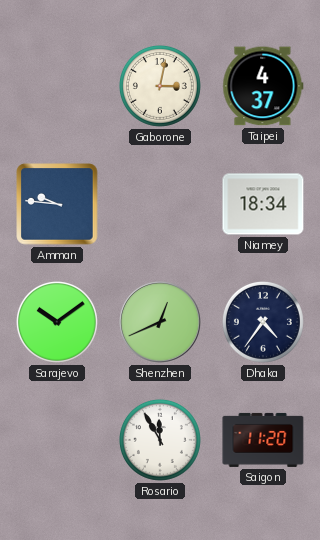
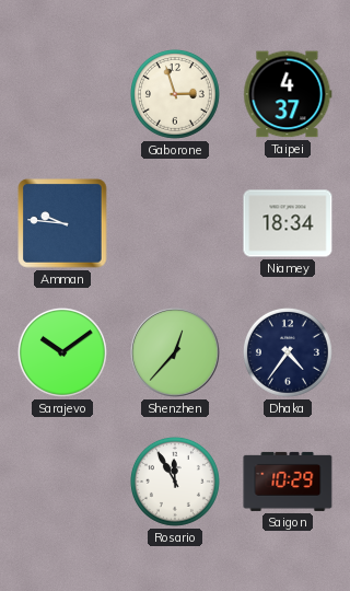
Gaborone: 3:02 -> 2:57 (175, 94)
Shenzhen: 12:41 -> 12:37 (175, 352)
Saigon: 11:20 -> 10:29 (288, 482)
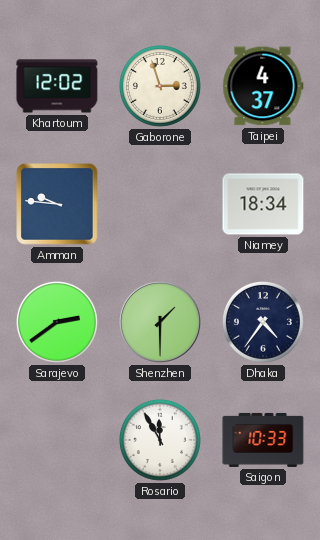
Khartoum: none -> 12:02 (57, 86)
Sarajevo: 10:09 -> 2:39 (57, 322)
Shenzhen: 12:37 -> 1:30 (160, 322)
Saigon: 10:29 -> 10:33 (263, 440)
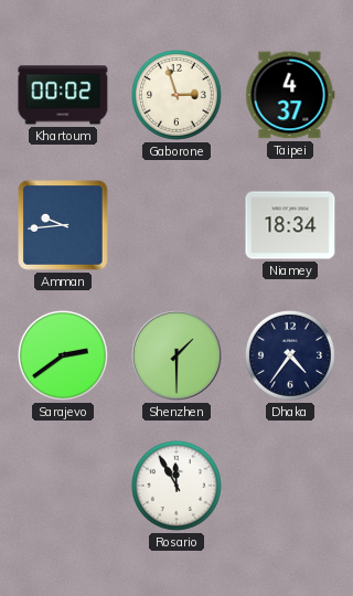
Khartoum: 12:02 -> 00:02 (63, 95)
Amman: 9:46 -> 9:44 (63, 225)
Saigon: 10:33 -> none (263, 440)
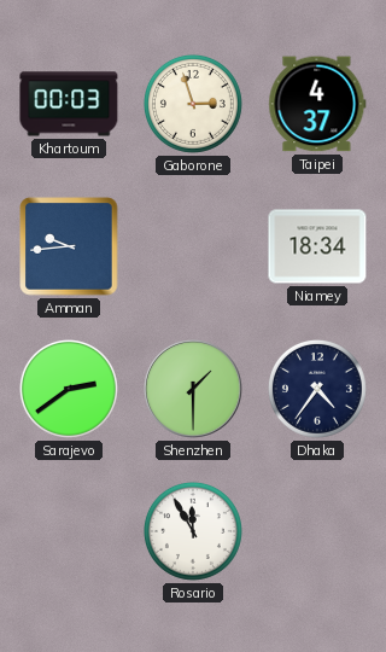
Khartoum: 00:02 -> 00:03 (69, 104)
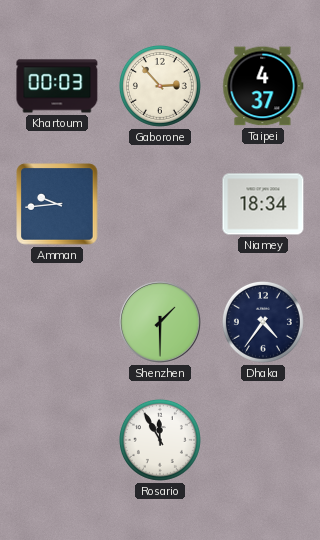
Gaborone: 2:57 -> 2:53 (160, 86)
Sarajevo: 2:39 -> none (69, 389)
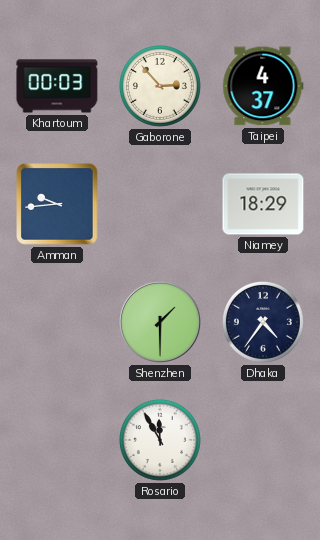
Niamey: 18:34 -> 18:29 (263, 204)
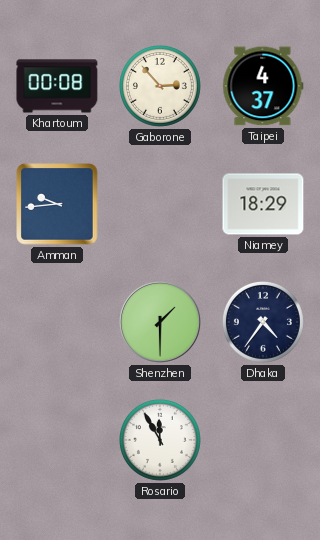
Khartoum: 00:03 -> 00:08 (57, 86)
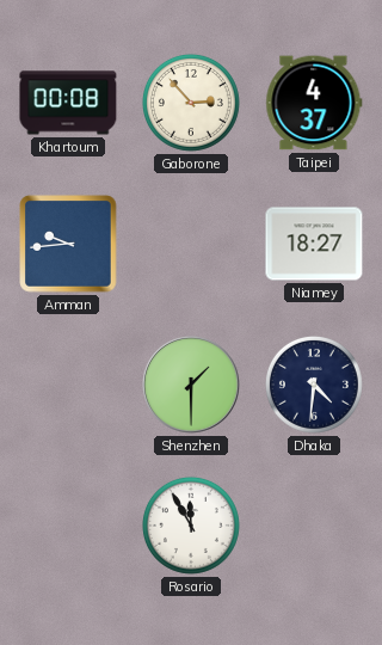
Niamey: 18:29 -> 18:27 (314, 244)
Dhaka: 4:36 -> 4:31 (314, 385)
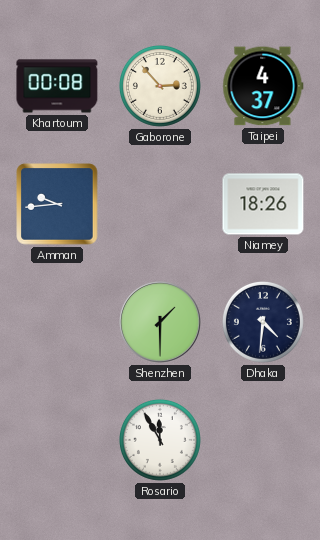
Niamey: 18:27 -> 18:26 (263, 204)
